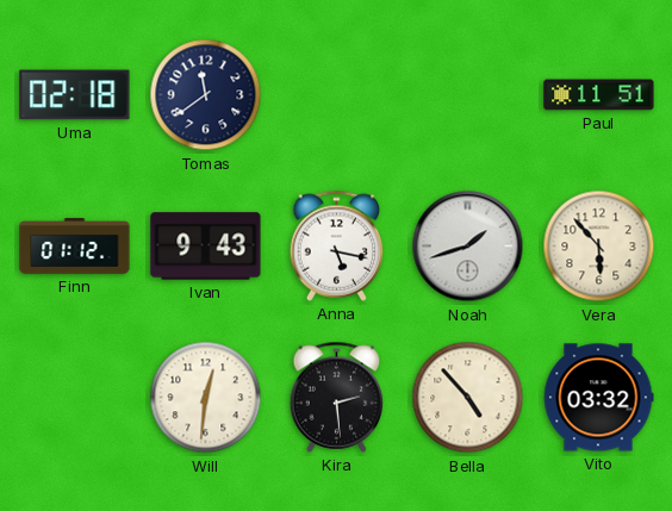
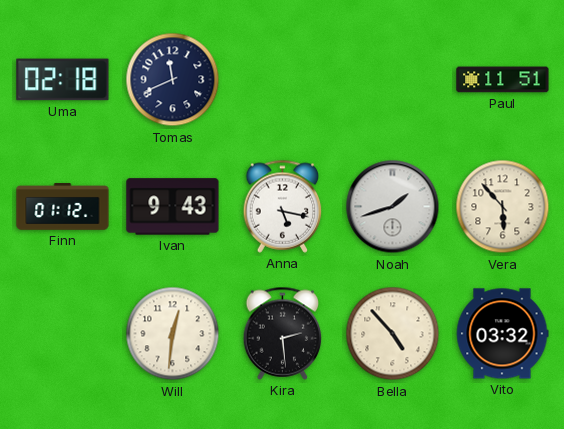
Tomas: 11:39 -> 11:41 (173, 80)
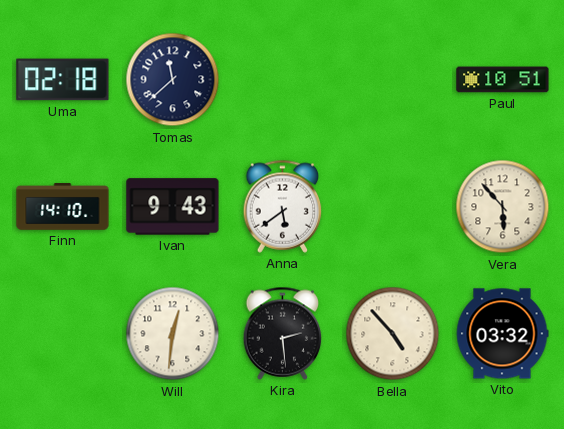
Tomas: 11:41 -> 11:38 (173, 80)
Paul: 11:51 -> 10:51 (503, 80)
Finn: 01:12 -> 14:10 (63, 207)
Anna: 5:17 -> 5:39 (283, 206)
Noah: 1:42 -> none (393, 207)
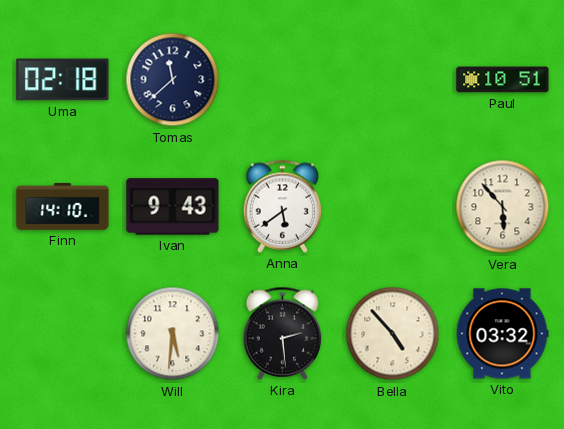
Will: 12:31 -> 5:31 (173, 334)
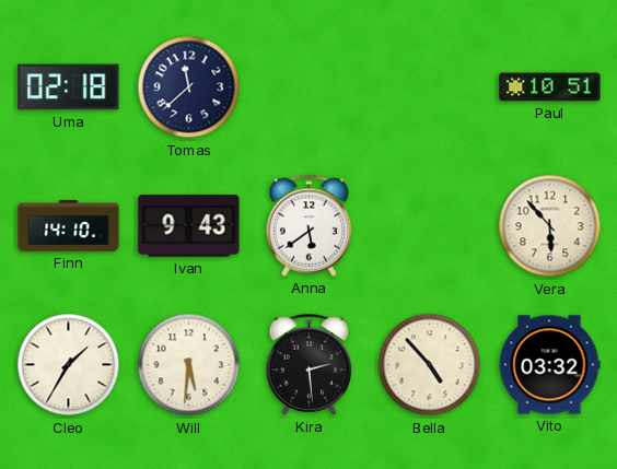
Cleo: none -> 1:35 (69, 365)
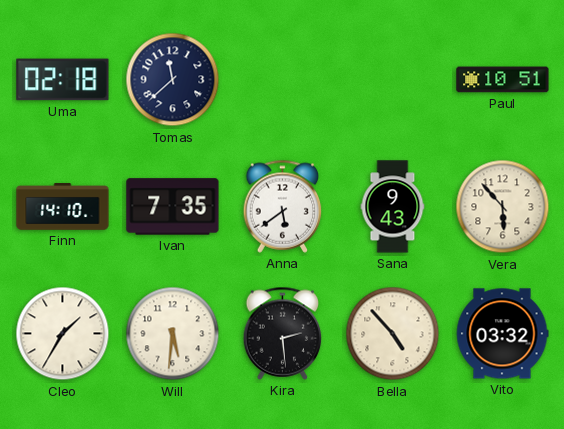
Ivan: 9:43 -> 7:35 (173, 207)
Sana: none -> 9:43 (393, 207)
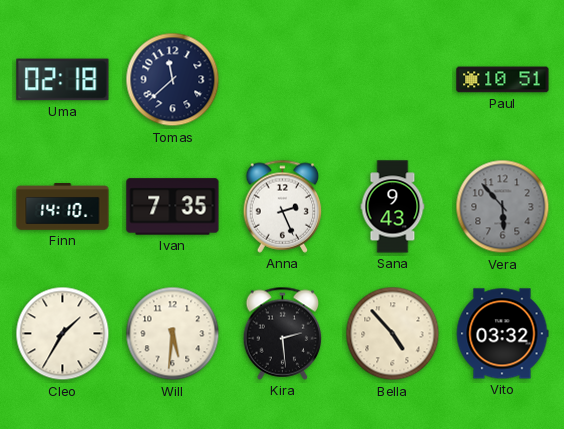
Anna: 5:39 -> 2:26 (283, 206)
Vera dial: cream -> grey (503, 207)
